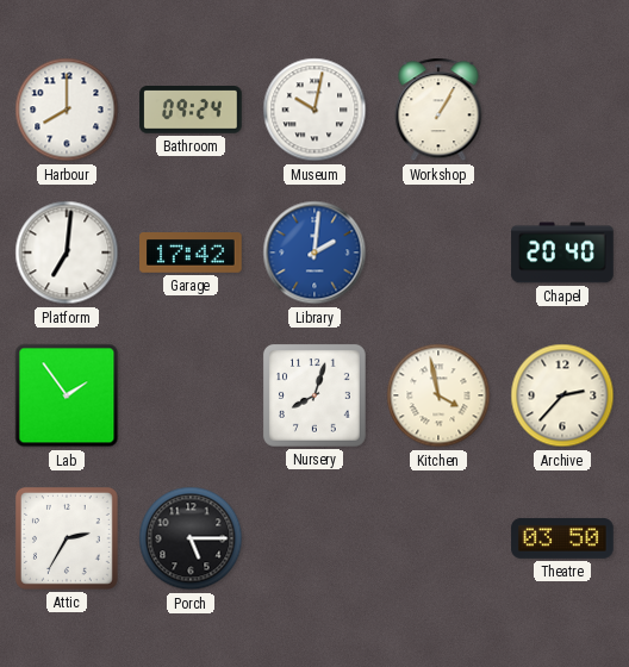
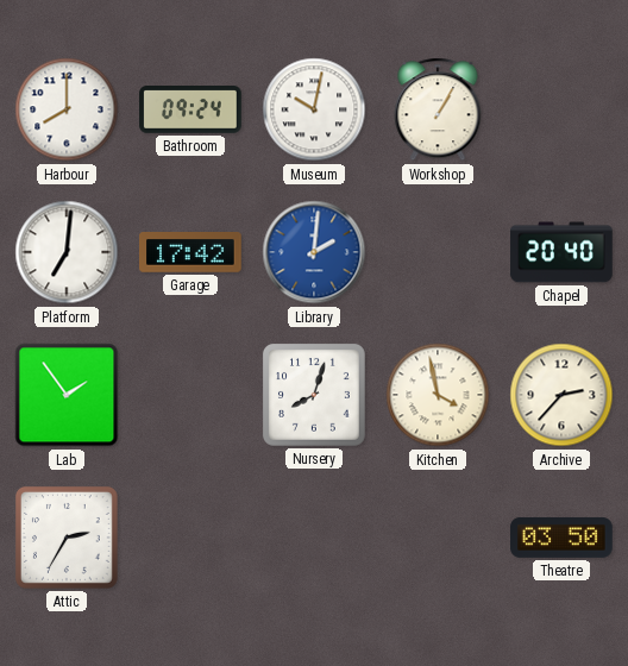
Porch: 5:15 -> none (191, 538)
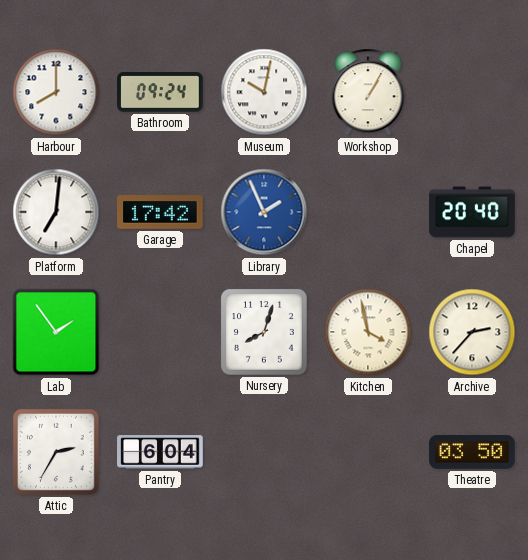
Library: 2:01 -> 1:56 (264, 212)
Pantry: none -> 6:04 (160, 452)
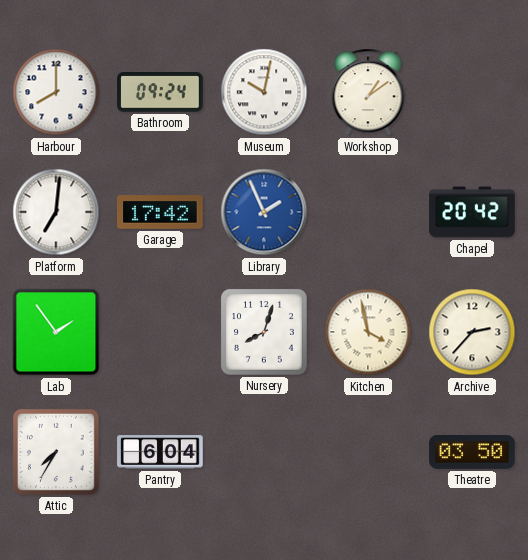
Workshop: 1:05 -> 1:09 (368, 92)
Chapel: 20:40 -> 20:42 (472, 212)
Attic: 2:35 -> 7:35 (56, 452)
